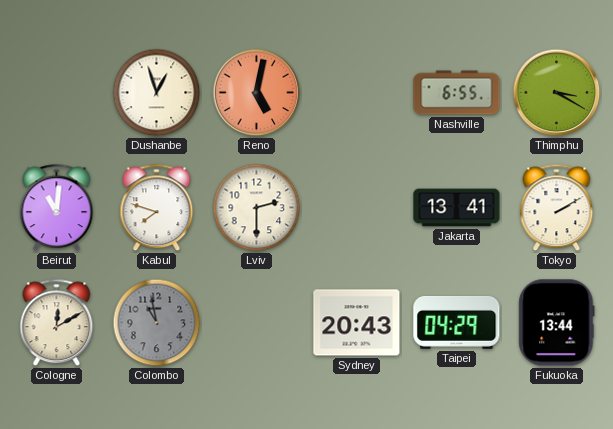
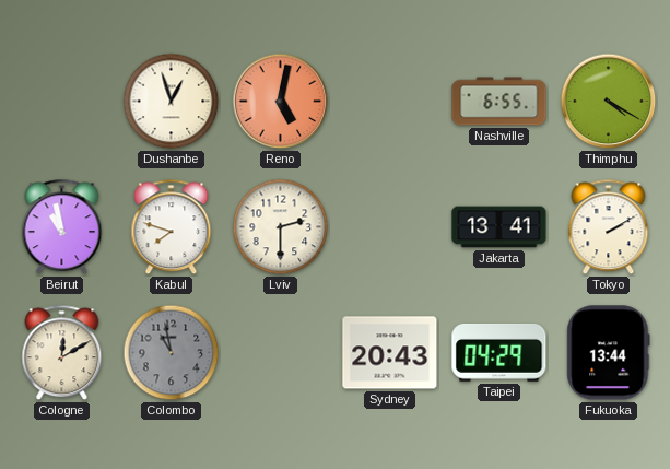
Thimphu: 3:20 -> 4:20 (609, 102)
Beirut: 11:01 -> 10:58 (62, 227)
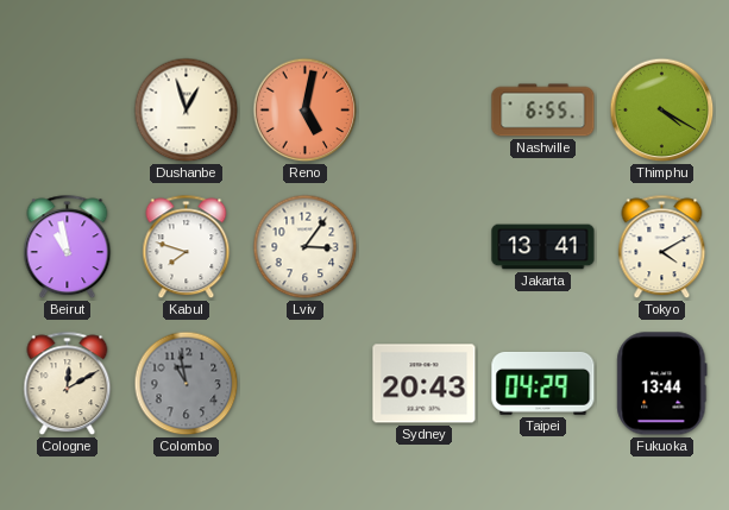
Lviv: 2:30 -> 3:06 (306, 247)
Tokyo: 2:10 -> 4:10 (662, 247)
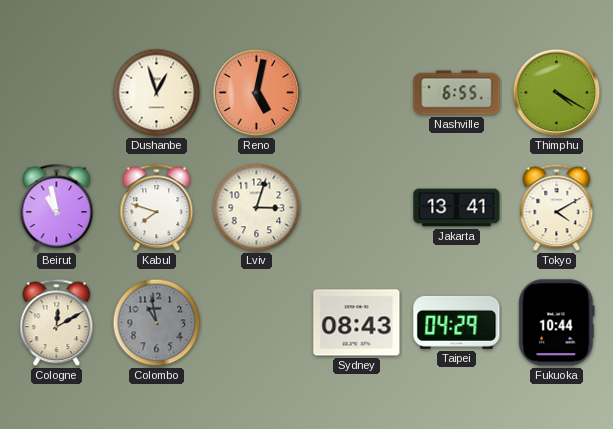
Lviv: 3:06 -> 3:03 (257, 208)
Sydney: 20:43 -> 08:43 (357, 323)
Fukuoka: 13:44 -> 10:44 (557, 323)
